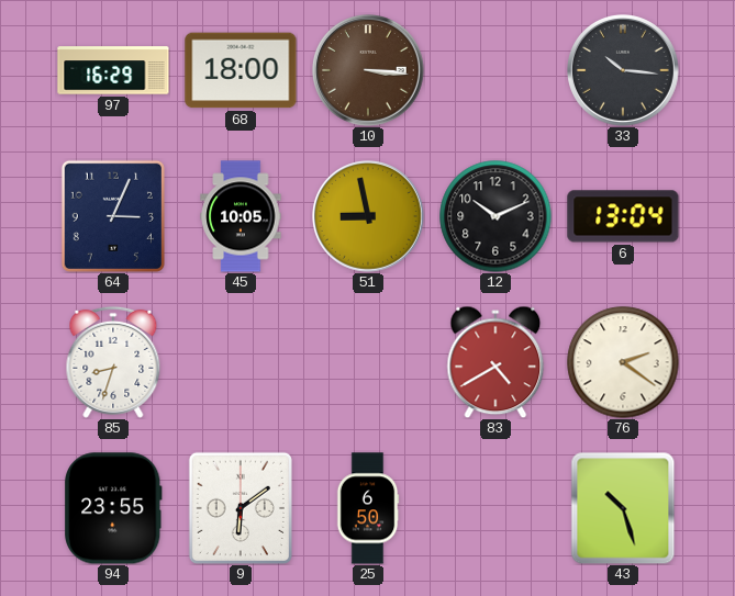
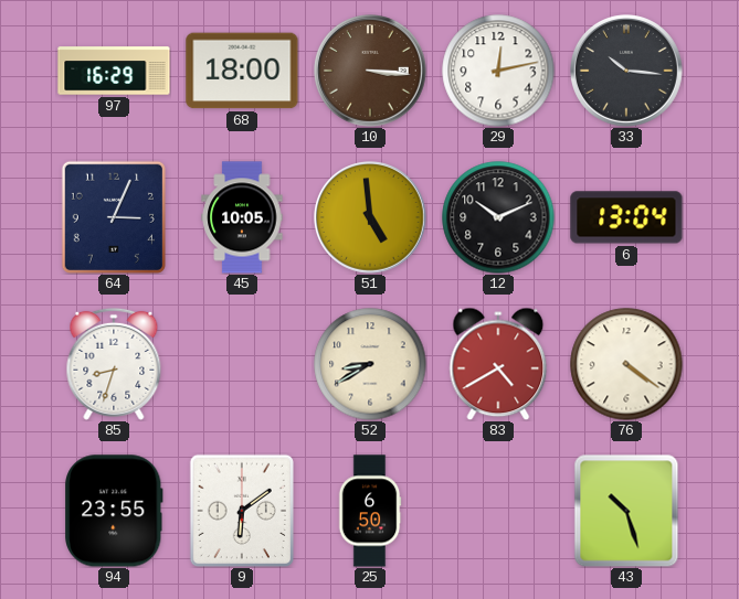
29: none -> 12:13 (498, 71)
51: 8:58 -> 4:59 (371, 218)
52: none -> 8:40 (370, 364)
76: 2:21 -> 4:21 (626, 364)
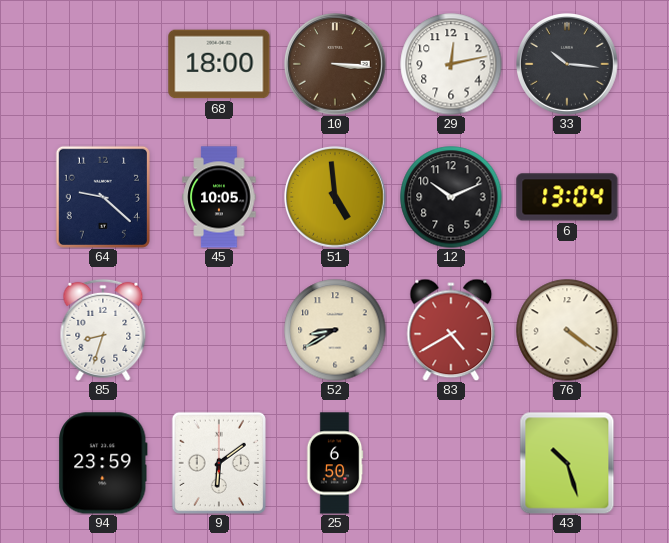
97: 16:29 -> none (114, 71)
64: 3:04 -> 9:22 (103, 197)
94: 23:55 -> 23:59 (104, 463)
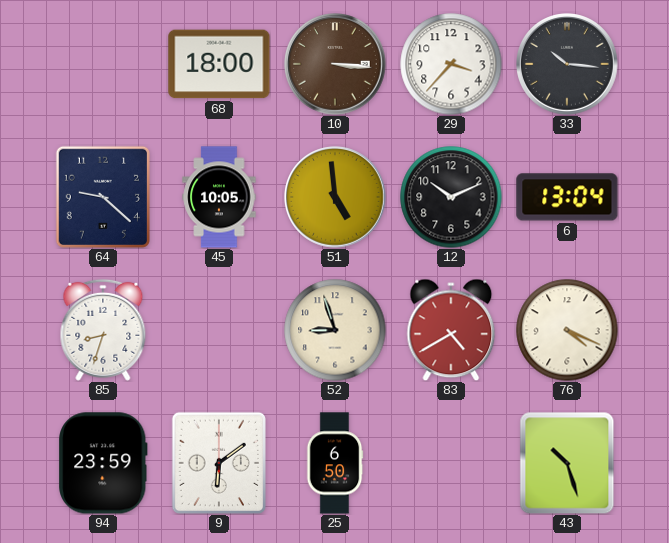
29: 12:13 -> 3:37 (451, 64)
52: 8:40 -> 8:57 (335, 330)
76: 4:21 -> 4:19 (567, 330)
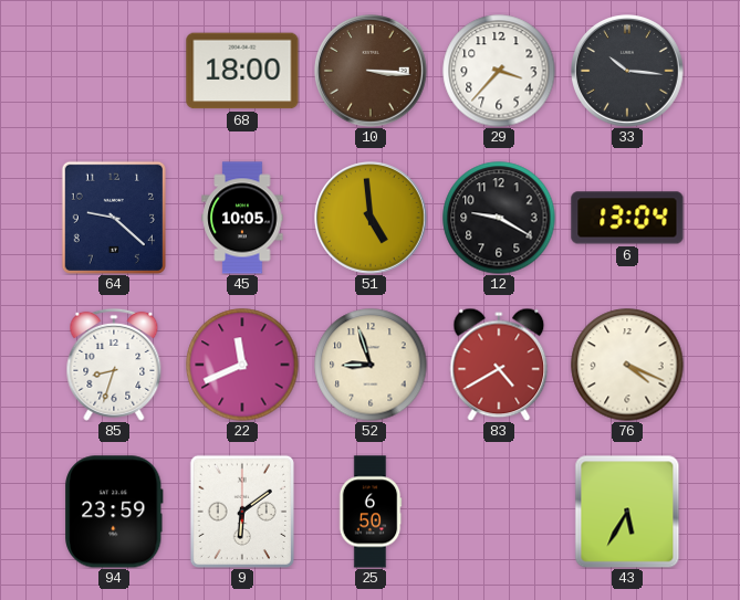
12: 10:11 -> 9:20 (499, 218)
22: none -> 11:41 (242, 365)
43: 10:27 -> 5:35 (627, 512)
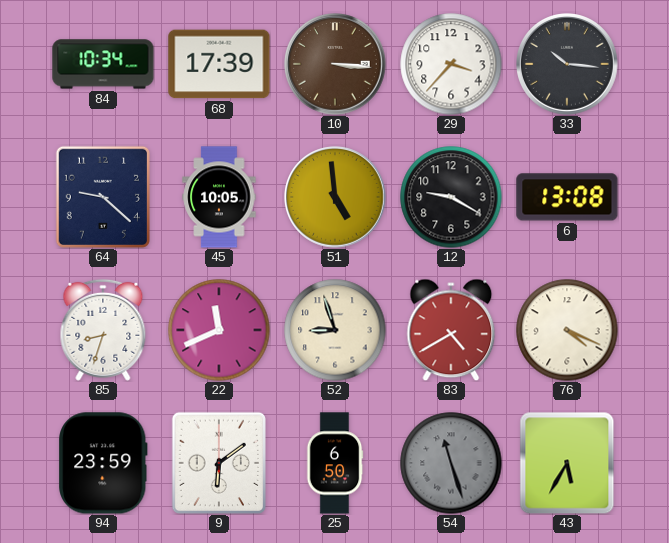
84: none -> 10:34 (103, 64)
68: 18:00 -> 17:39 (219, 64)
6: 13:04 -> 13:08 (567, 197)
54: none -> 11:27 (451, 463)
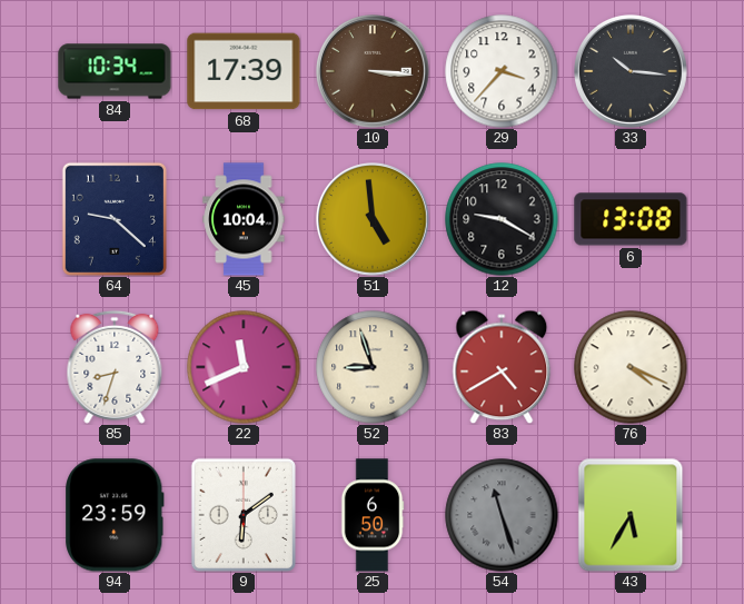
45: 10:05 -> 10:04 (244, 219)
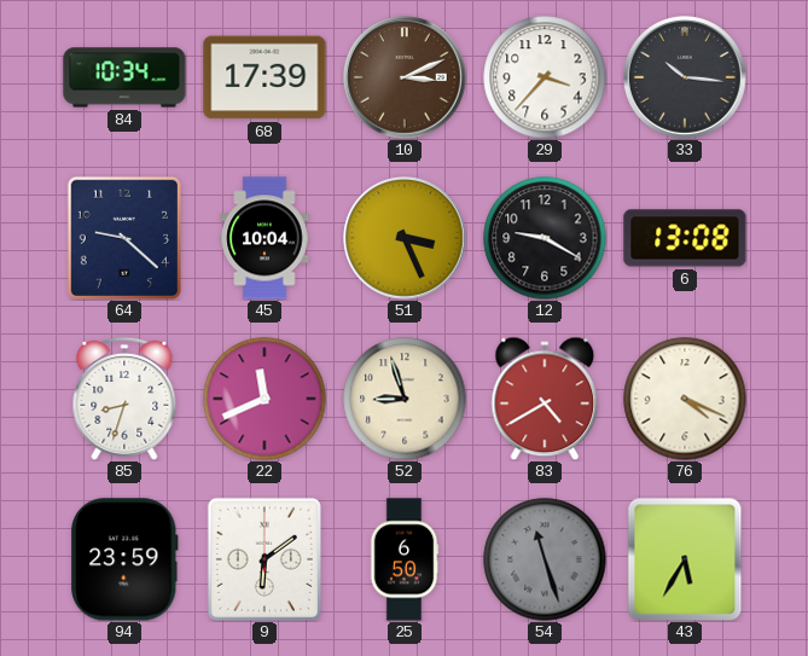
10: 3:16 -> 3:11 (406, 79)
51: 4:59 -> 3:26 (406, 239)
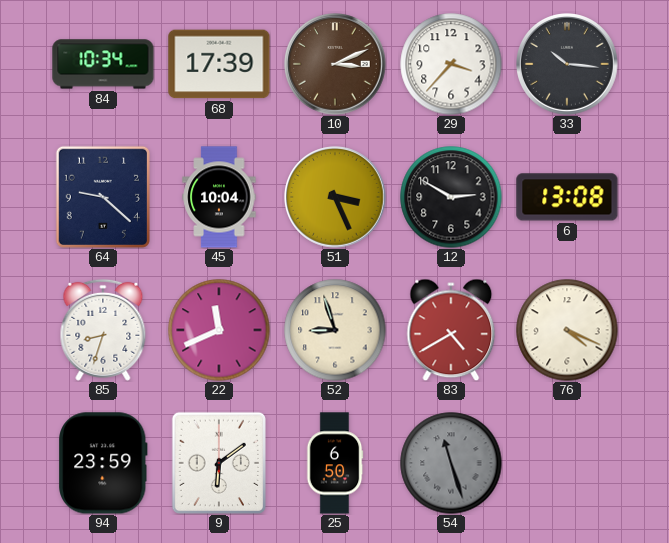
12: 9:20 -> 2:50 (451, 197)
43: 5:35 -> none (685, 559)
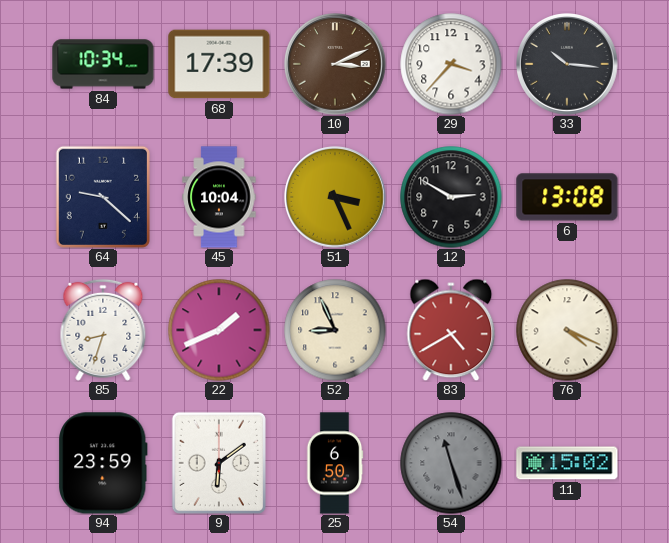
22: 11:41 -> 1:41 (219, 330)
52: 8:57 -> 8:56 (335, 330)
11: none -> 15:02 (567, 463)
